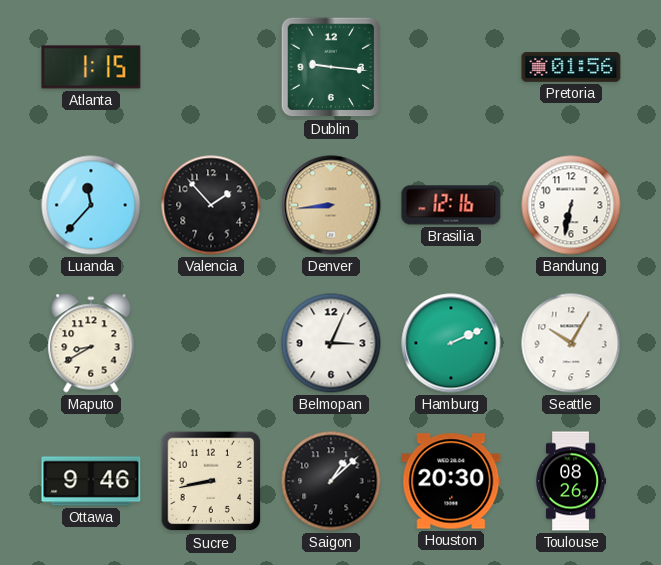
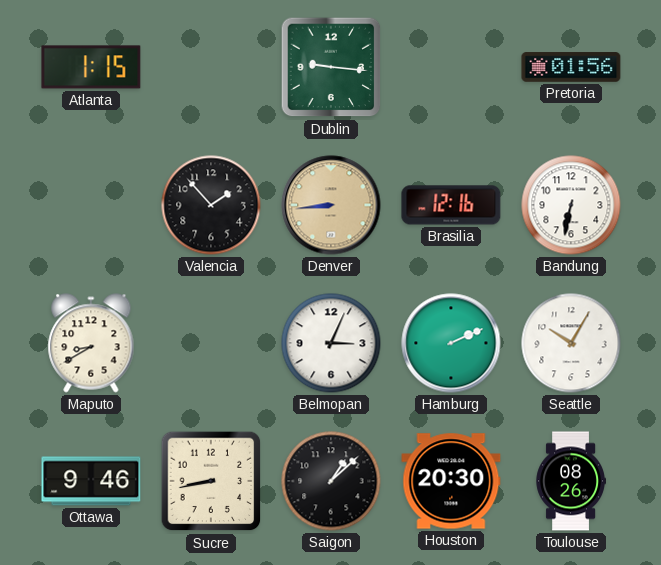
Luanda: 11:37 -> none (91, 205)
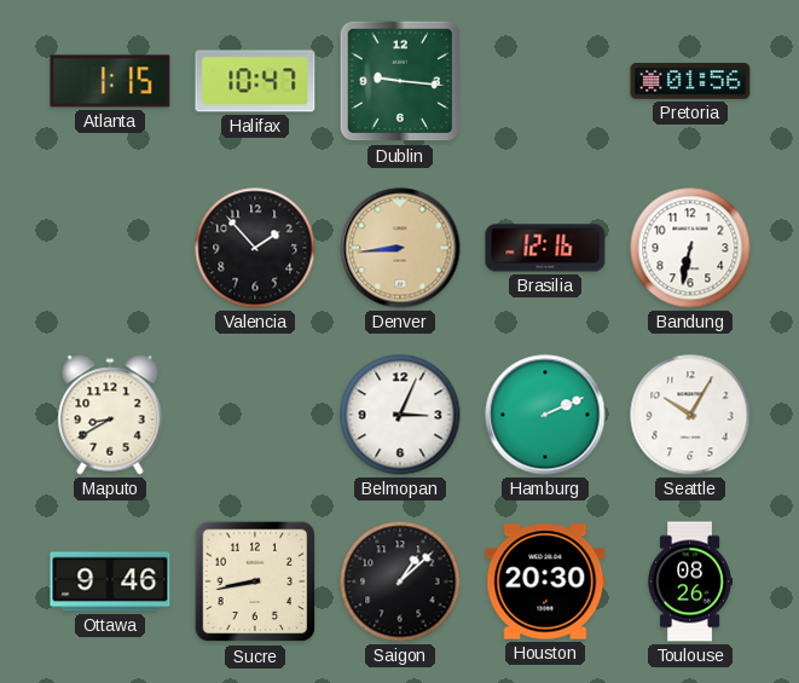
Halifax: none -> 10:47 (255, 81)
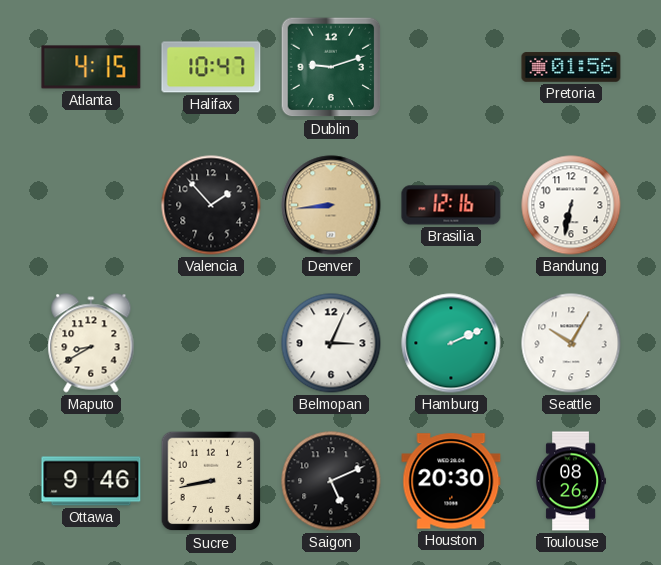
Atlanta: 1:15 -> 4:15 (91, 67)
Dublin: 9:16 -> 9:12 (331, 67)
Saigon: 1:08 -> 5:11 (331, 481)
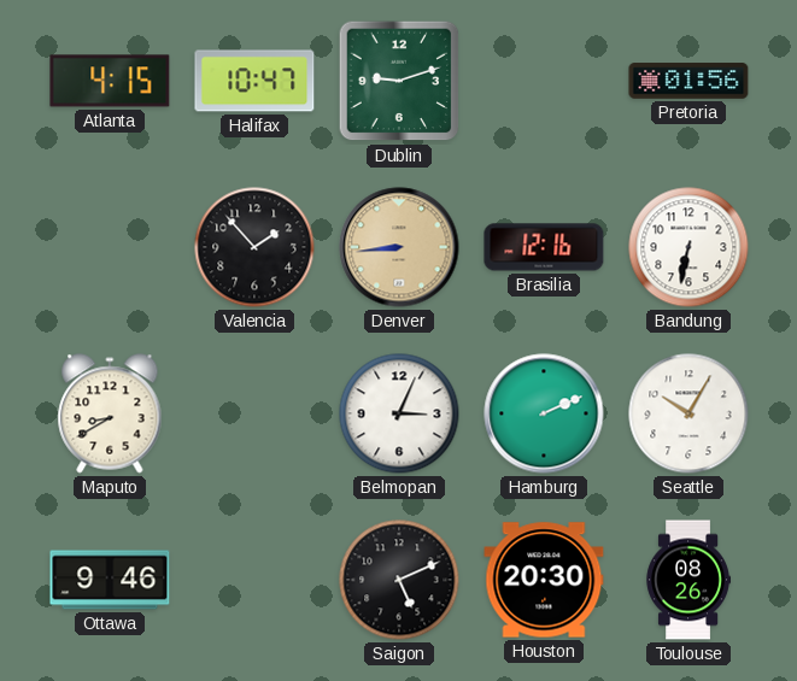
Sucre: 8:43 -> none (211, 481)
